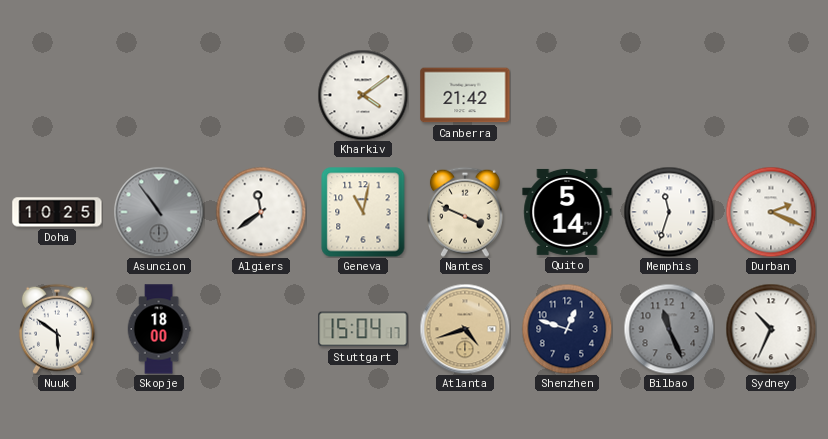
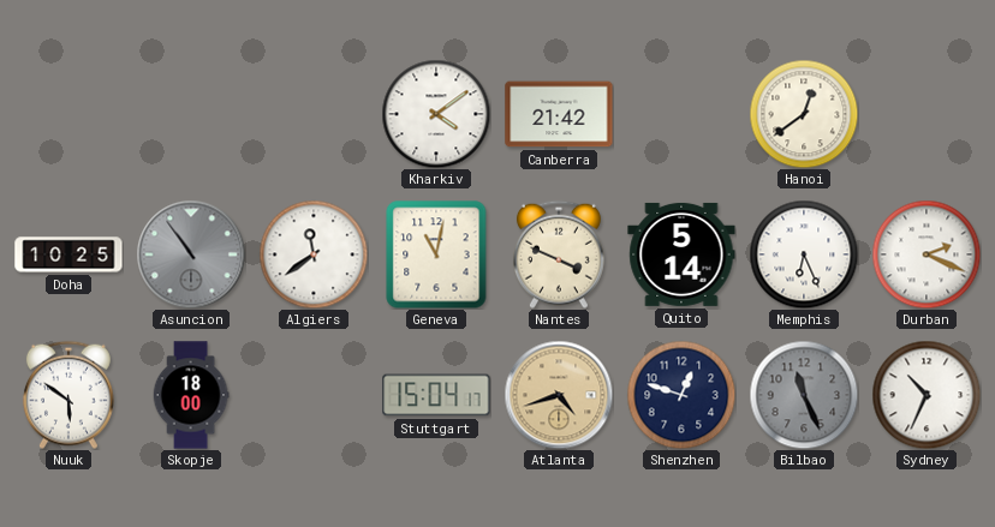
Hanoi: none -> 12:39 (804, 114)
Memphis: 11:33 -> 6:26 (804, 254)
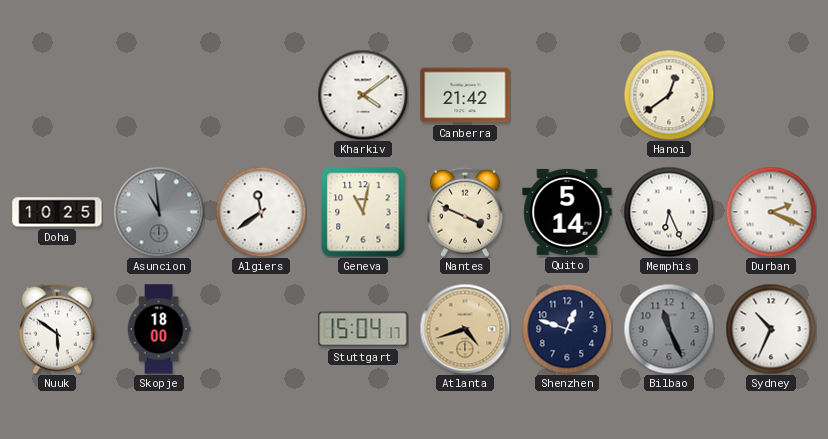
Asuncion: 10:54 -> 10:59 (159, 212)
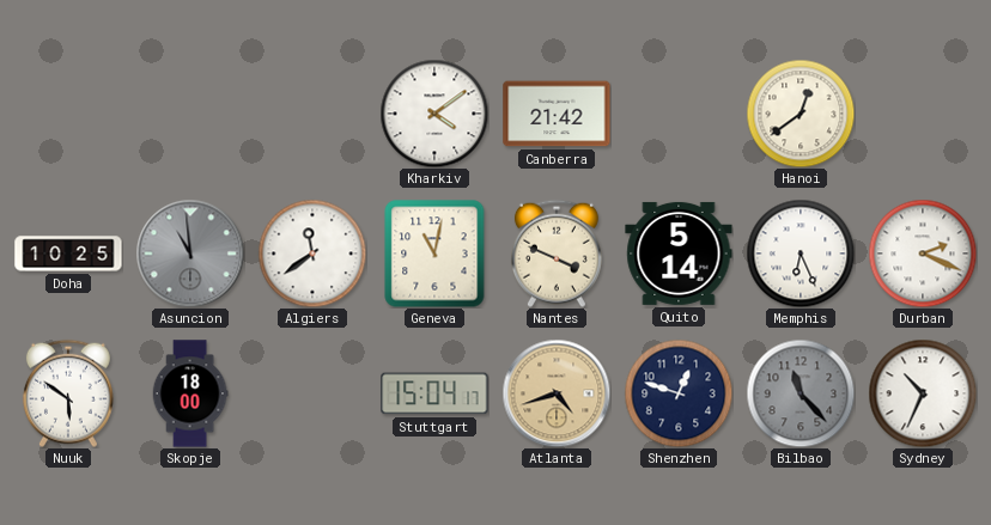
Bilbao: 11:26 -> 11:23 (801, 393)
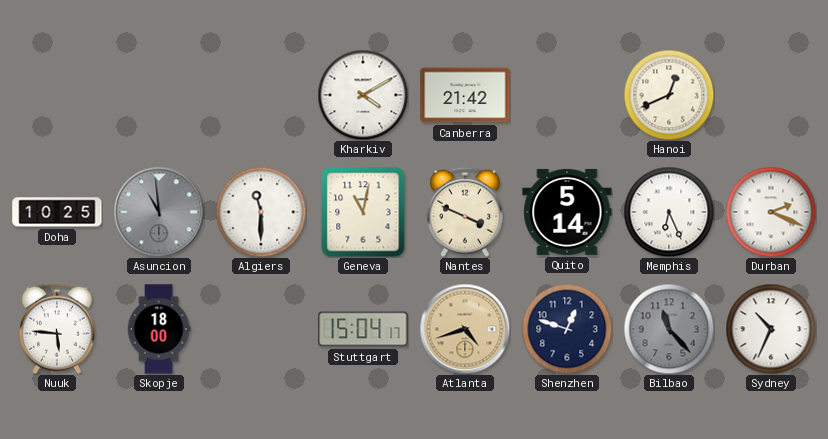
Kharkiv: 4:09 -> 4:10 (363, 95)
Hanoi: 12:39 -> 12:41 (669, 95)
Algiers: 11:39 -> 11:30 (261, 212)
Nuuk: 5:51 -> 5:46 (57, 329)
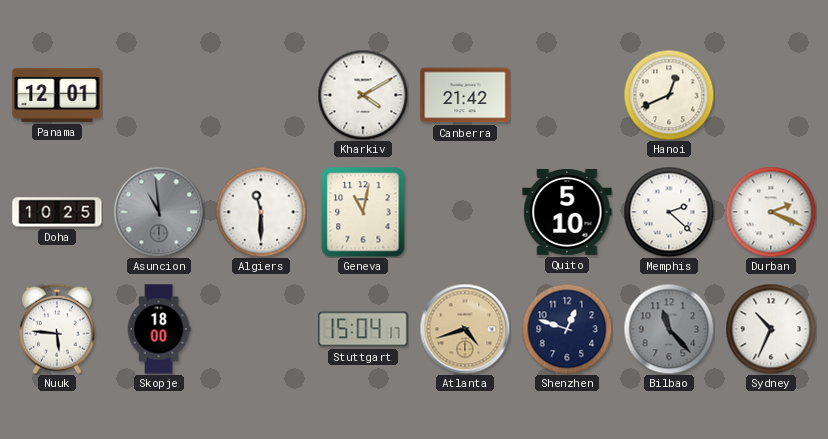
Panama: none -> 12:01 (57, 95)
Nantes: 3:49 -> none (465, 212)
Quito: 5:14 -> 5:10 (567, 212)
Memphis: 6:26 -> 2:22 (669, 212)
